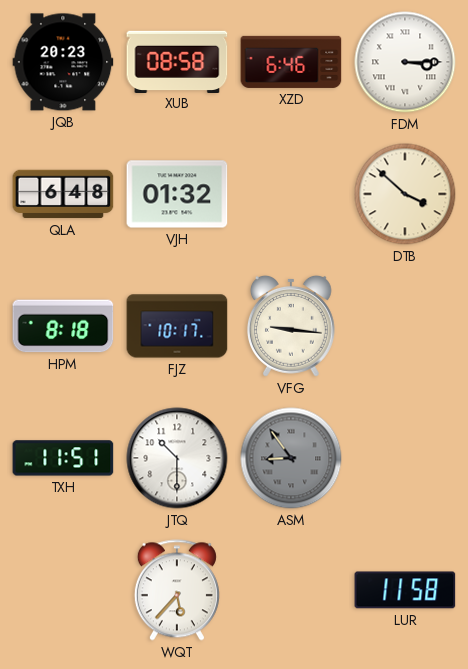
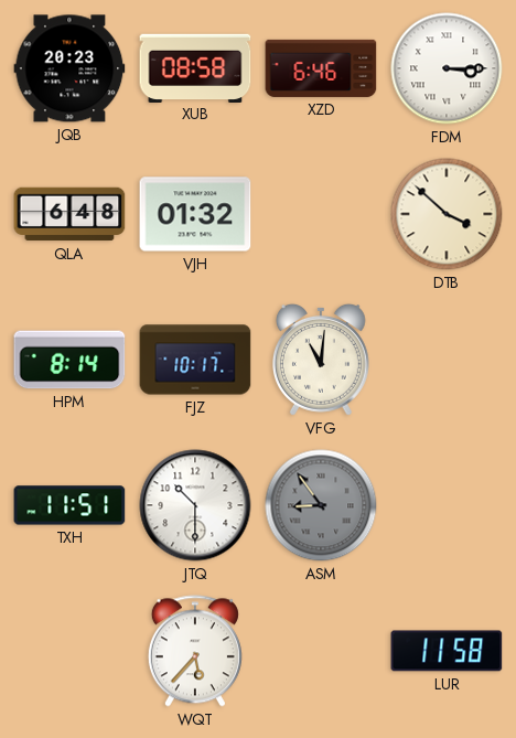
HPM: 8:18 -> 8:14 (69, 360)
VFG: 9:16 -> 11:01 (321, 360)
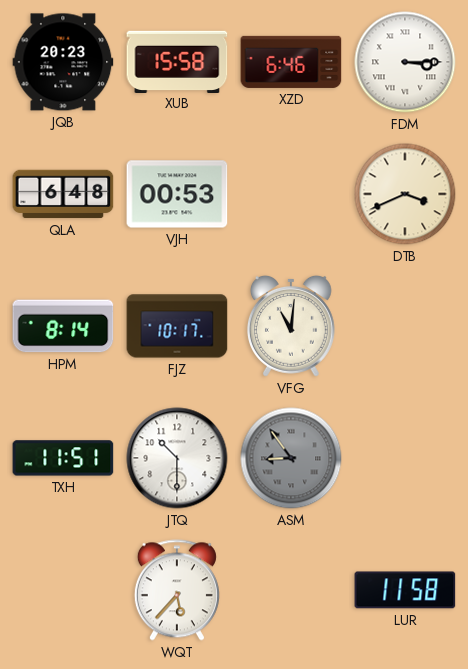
XUB: 08:58 -> 15:58 (177, 61)
VJH: 01:32 -> 00:53 (177, 194)
DTB: 3:52 -> 3:41 (405, 194)
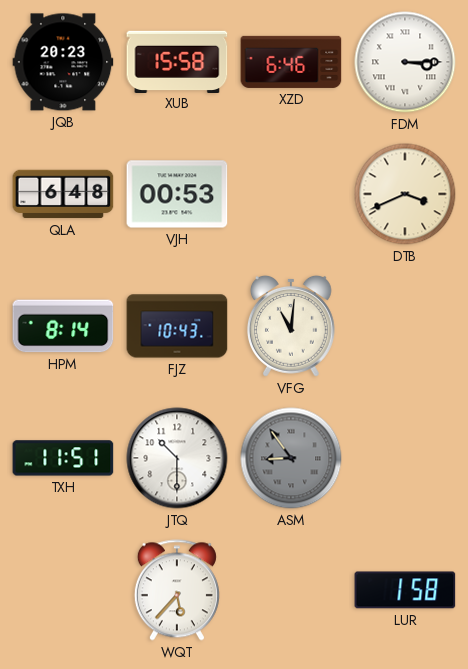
FJZ: 10:17 -> 10:43 (177, 326)
LUR: 11:58 -> 1:58 (405, 590)
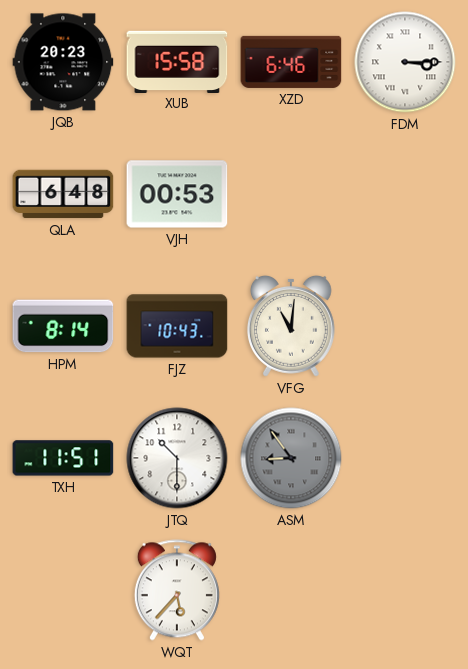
DTB: 3:41 -> none (405, 194)
LUR: 1:58 -> none (405, 590)
